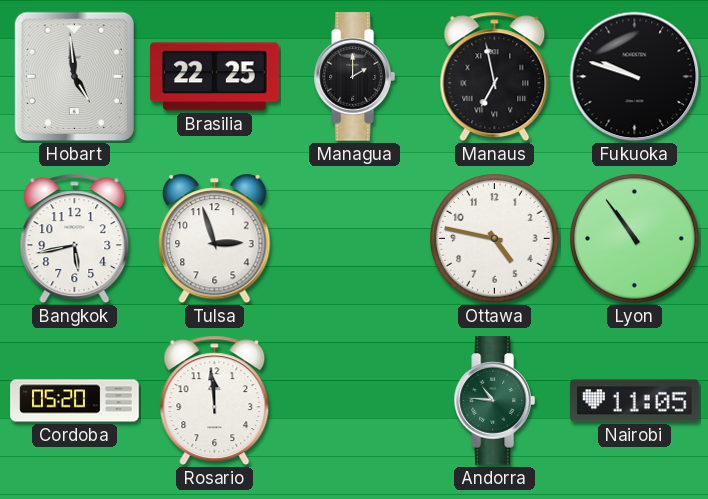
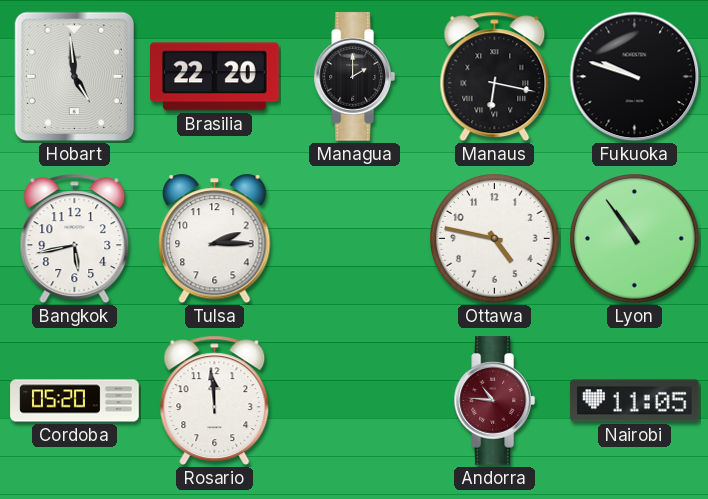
Brasilia: 22:25 -> 22:20 (215, 77)
Manaus: 6:58 -> 6:17 (495, 77)
Tulsa: 2:57 -> 2:15 (215, 239)
Andorra dial: green -> burgundy (494, 401)
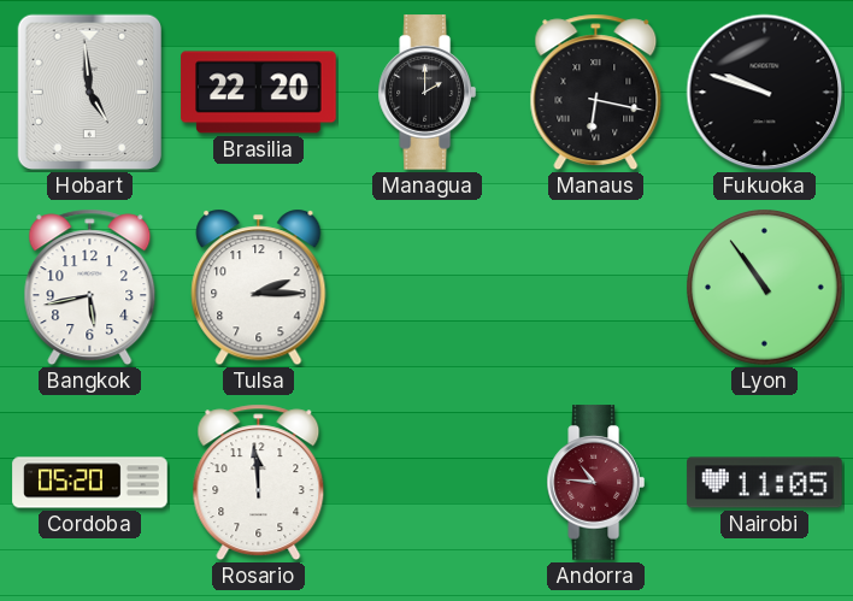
Ottawa: 4:47 -> none (495, 239)
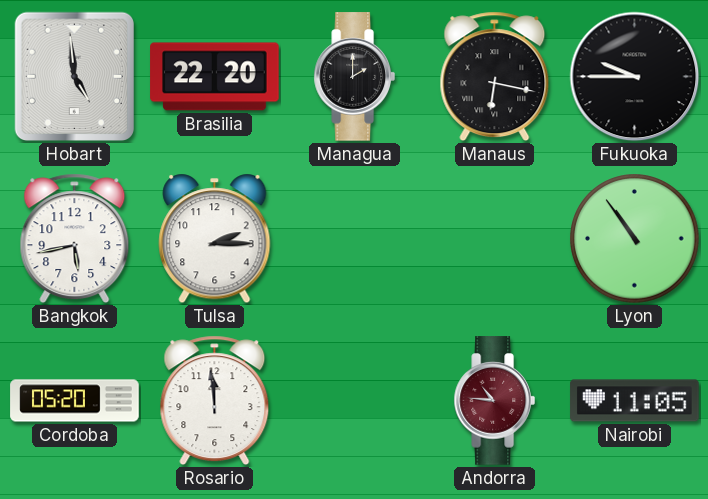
Fukuoka: 9:48 -> 9:45 (635, 77)
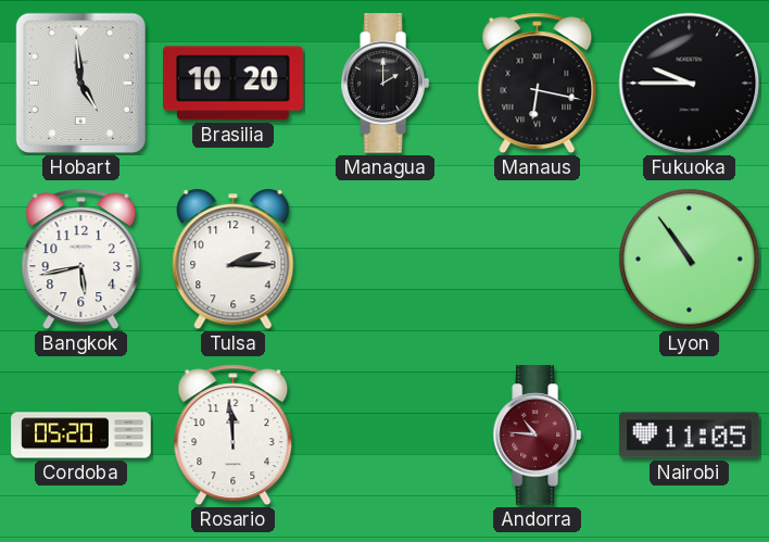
Brasilia: 22:20 -> 10:20 (234, 84)
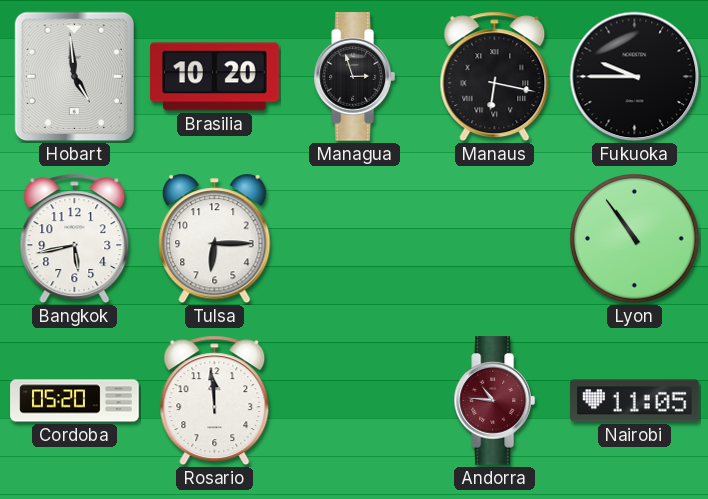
Managua: 2:00 -> 2:57 (354, 77)
Tulsa: 2:15 -> 6:15 (215, 239)
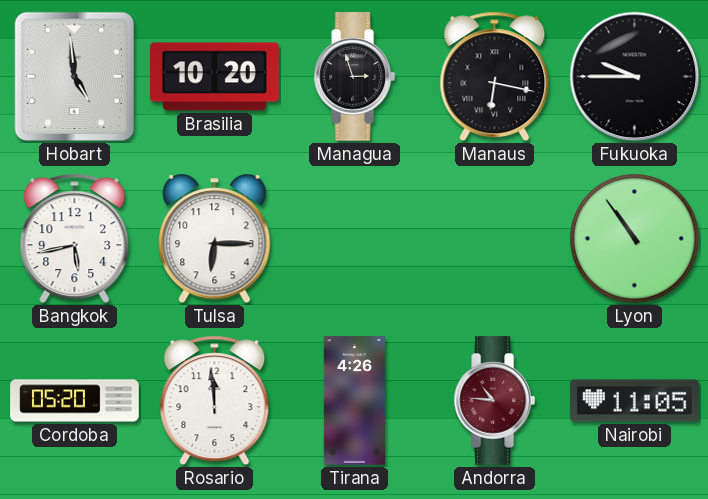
Tirana: none -> 4:26 (354, 401)
